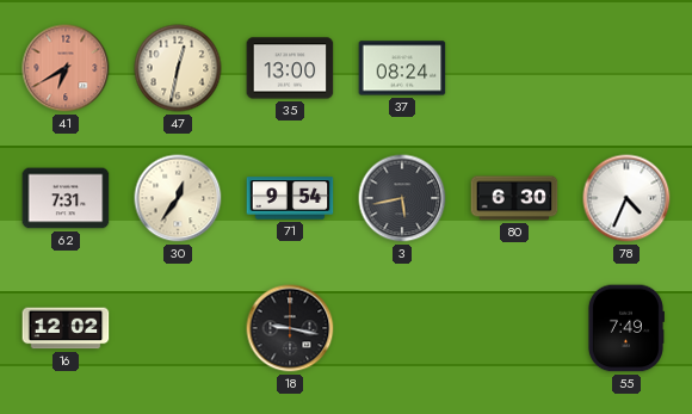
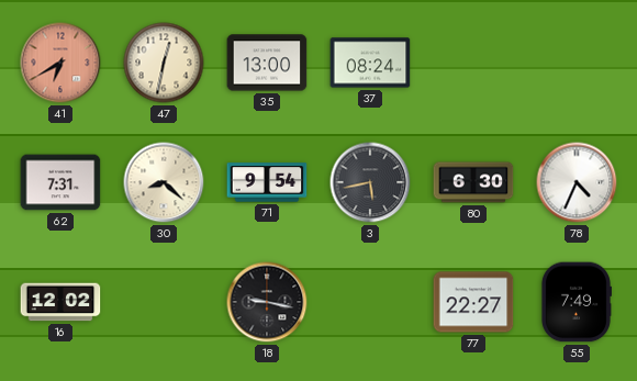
30: 12:36 -> 8:22 (164, 182)
77: none -> 22:27 (473, 302)
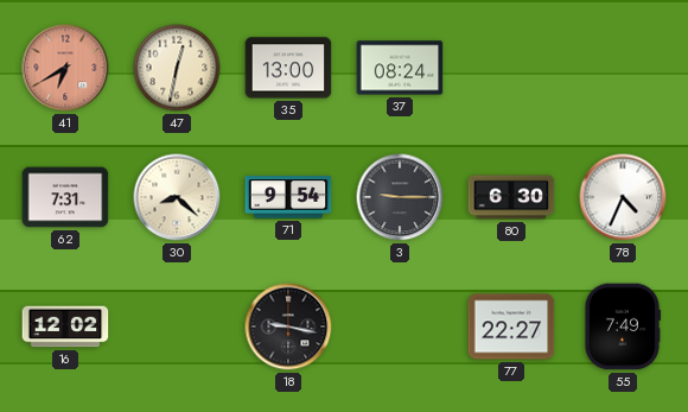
3: 5:43 -> 9:15 (400, 197)
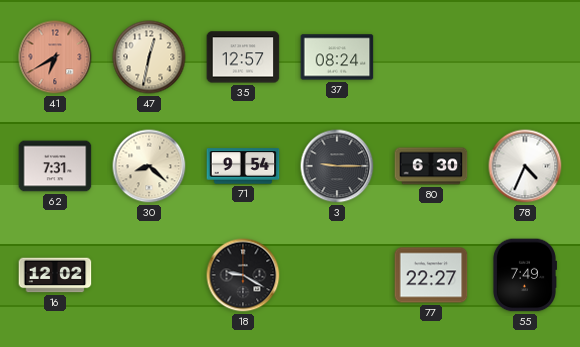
35: 13:00 -> 12:57 (243, 57)
18: 9:17 -> 9:20 (243, 275)
